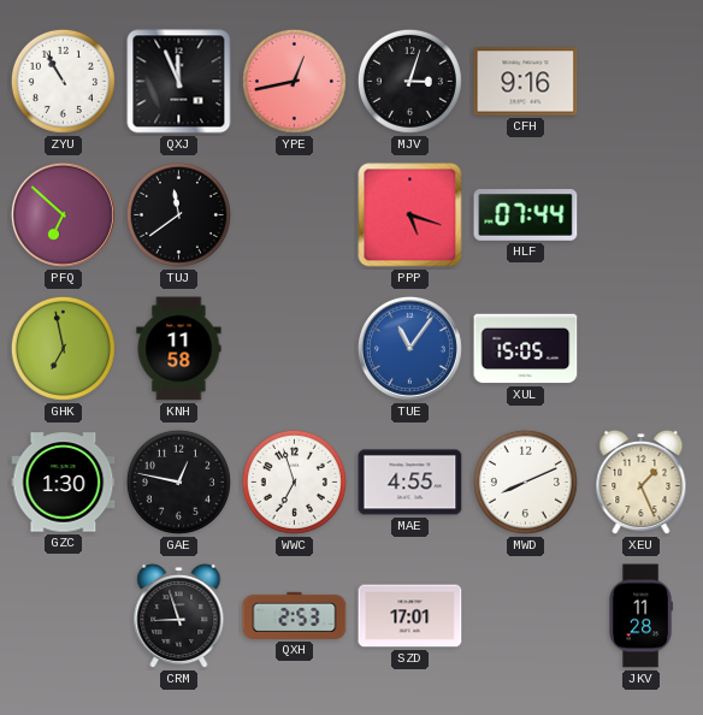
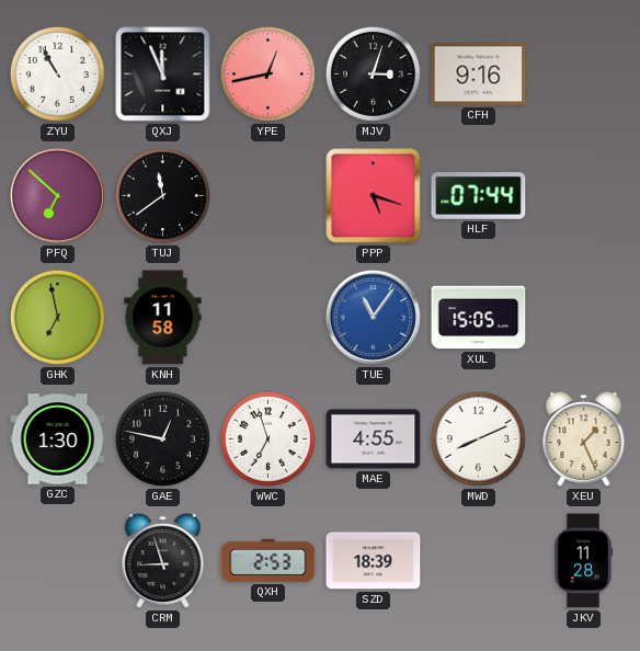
SZD: 17:01 -> 18:39 (374, 561)
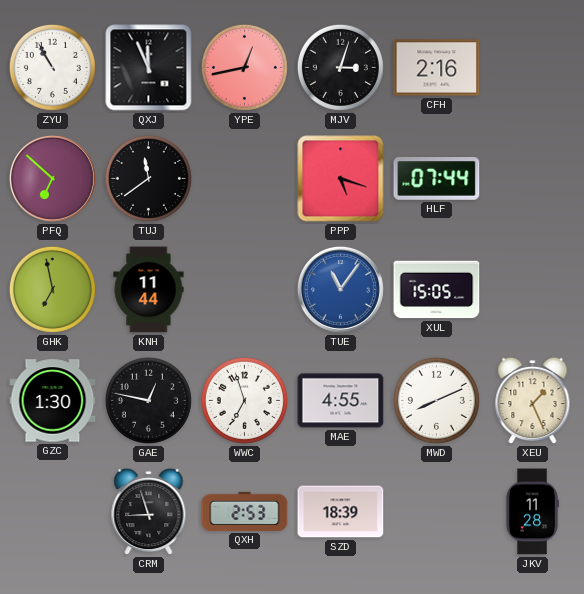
CFH: 9:16 -> 2:16 (437, 68)
KNH: 11:58 -> 11:44 (149, 290)
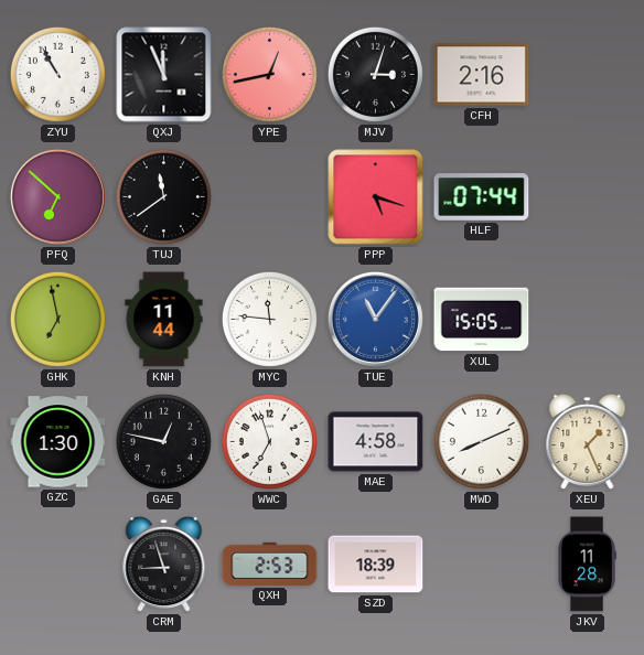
MYC: none -> 11:46 (269, 319)
MAE: 4:55 -> 4:58 (376, 442)
